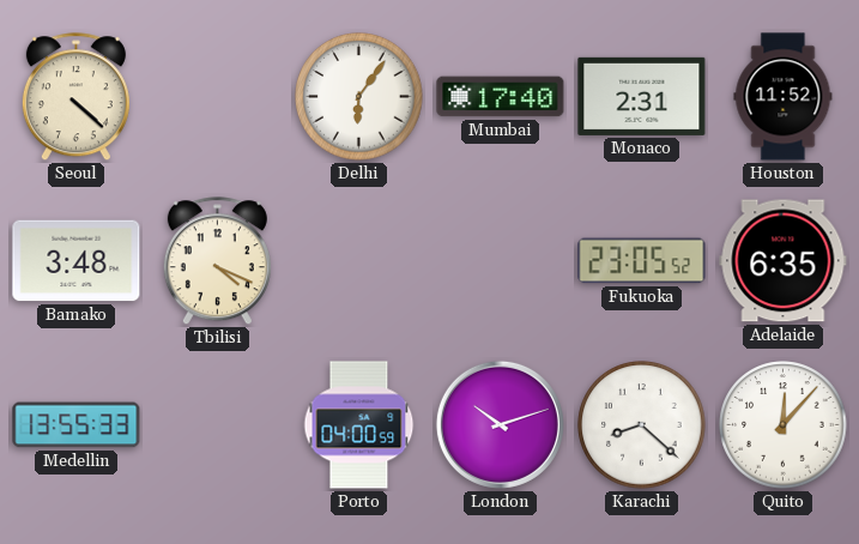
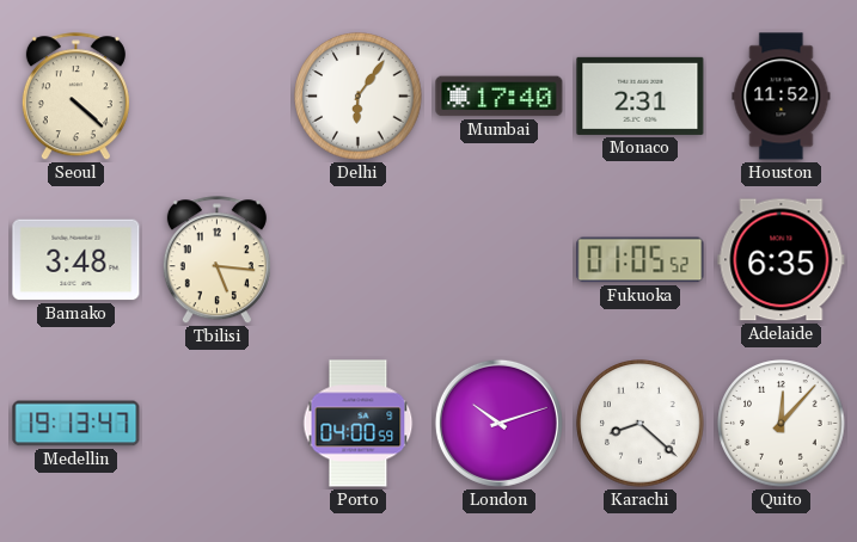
Tbilisi: 4:19 -> 5:16 (216, 260)
Fukuoka: 23:05 -> 01:05 (641, 260)
Medellin: 13:55 -> 19:13 (76, 424)
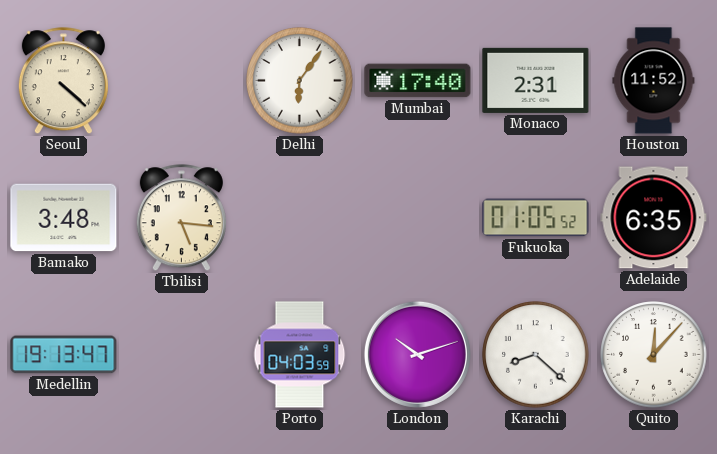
Porto: 04:00 -> 04:03 (300, 355)
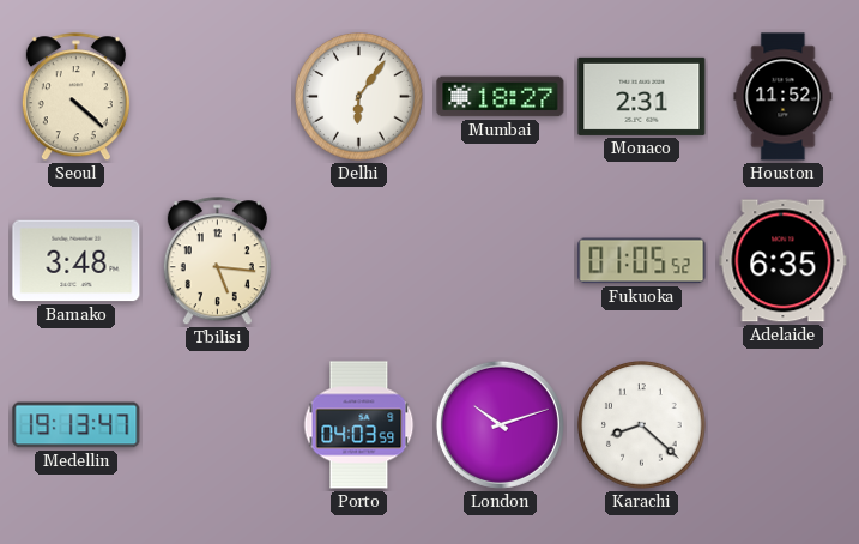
Mumbai: 17:40 -> 18:27 (501, 97)
Quito: 12:07 -> none (654, 355)
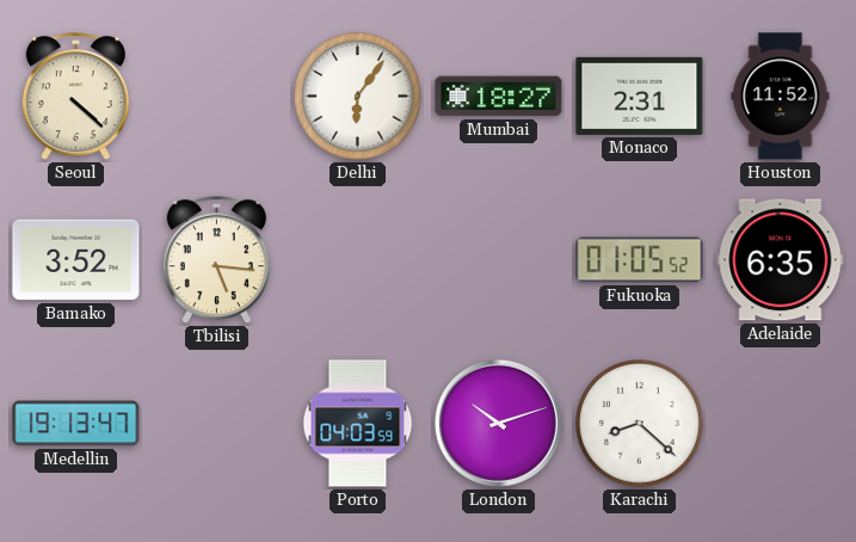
Bamako: 3:48 -> 3:52 (76, 260)
